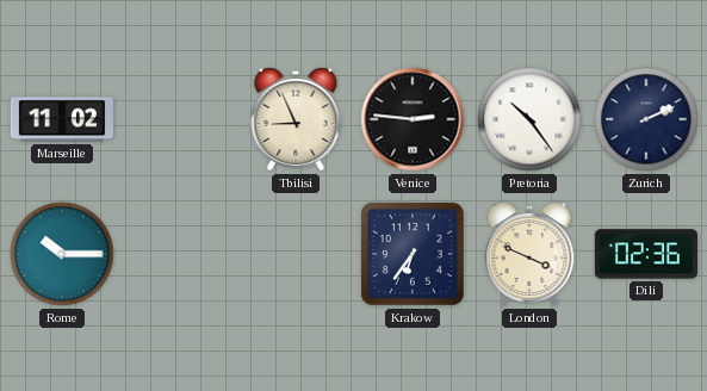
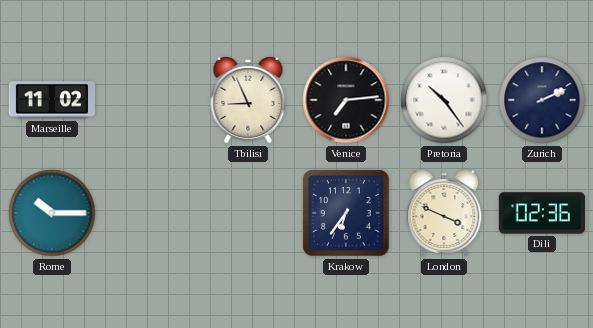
Venice: 2:46 -> 7:14 (346, 100)
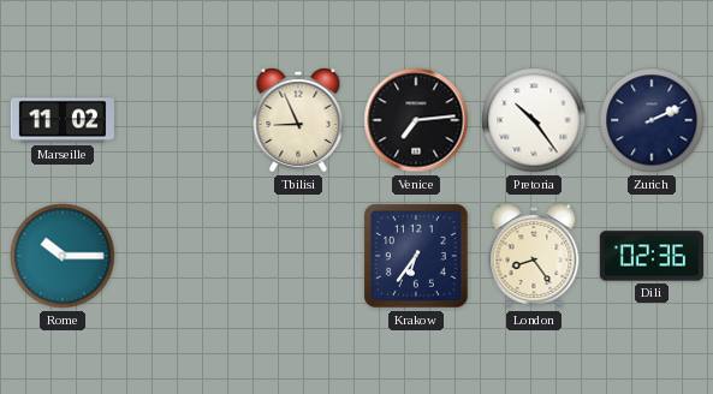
London: 3:49 -> 8:24 (534, 256)
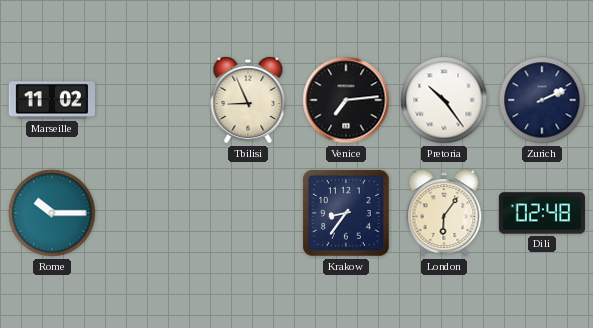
Krakow: 6:36 -> 8:36 (346, 213)
London: 8:24 -> 6:06 (444, 213)
Dili: 02:36 -> 02:48 (542, 213)
